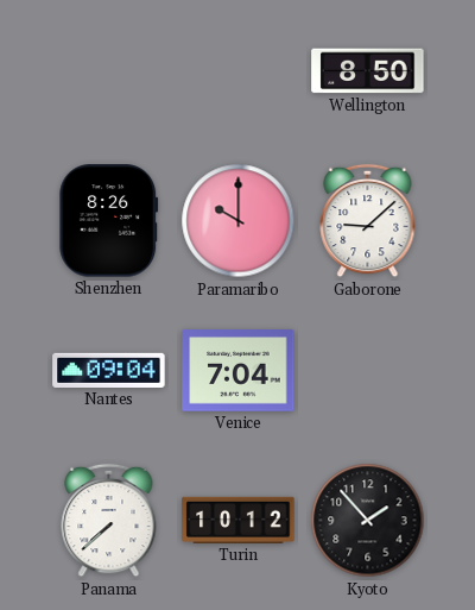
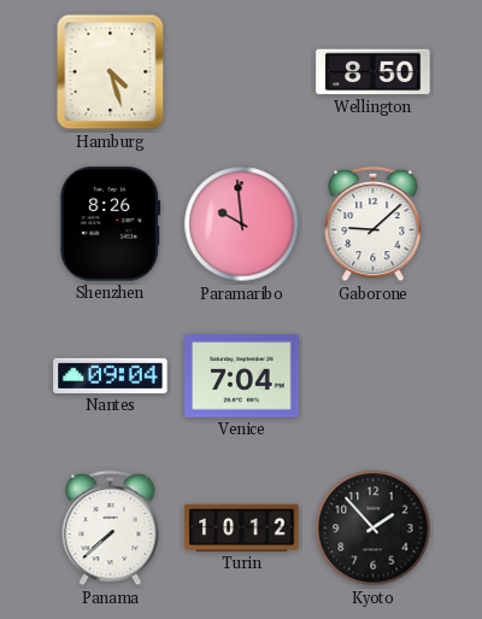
Hamburg: none -> 4:27 (111, 72)
Paramaribo: 10:00 -> 9:59 (242, 224)
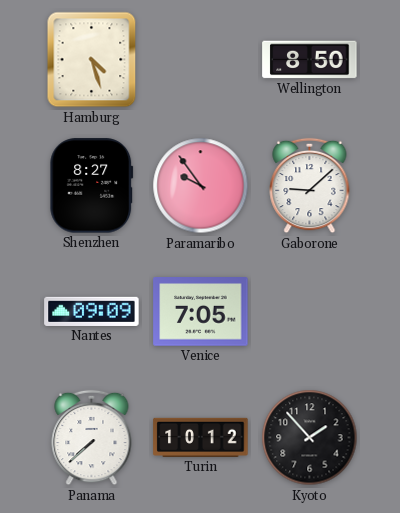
Shenzhen: 8:26 -> 8:27 (92, 186)
Paramaribo: 9:59 -> 9:54 (201, 186)
Nantes: 09:04 -> 09:09 (92, 311)
Venice: 7:04 -> 7:05 (201, 312)
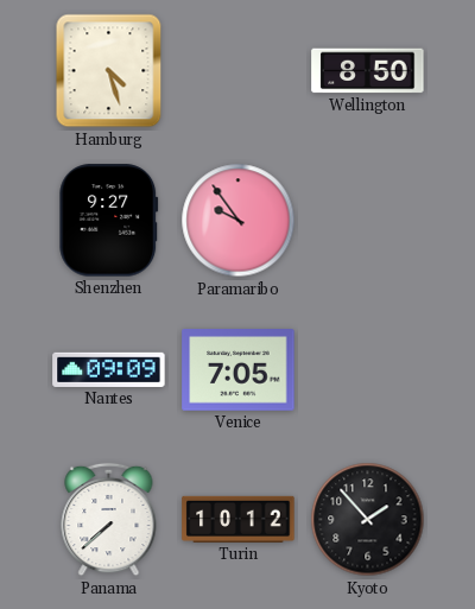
Shenzhen: 8:27 -> 9:27 (109, 221)
Gaborone: 9:08 -> none (310, 186)
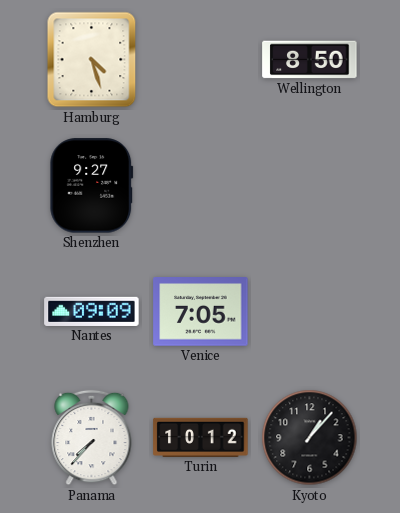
Paramaribo: 9:54 -> none (239, 221)
Panama: 7:38 -> 7:37 (92, 438)
Kyoto: 1:53 -> 1:07 (310, 438)
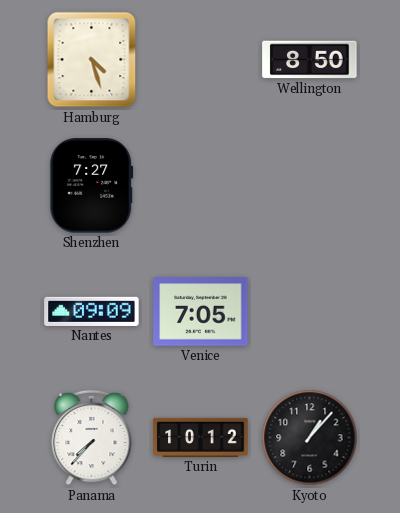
Shenzhen: 9:27 -> 7:27 (92, 186)
